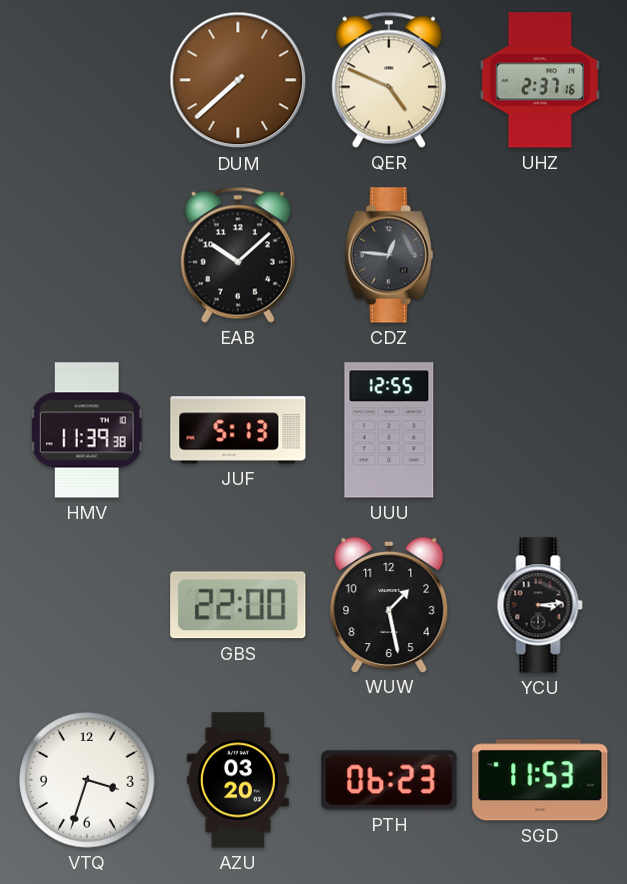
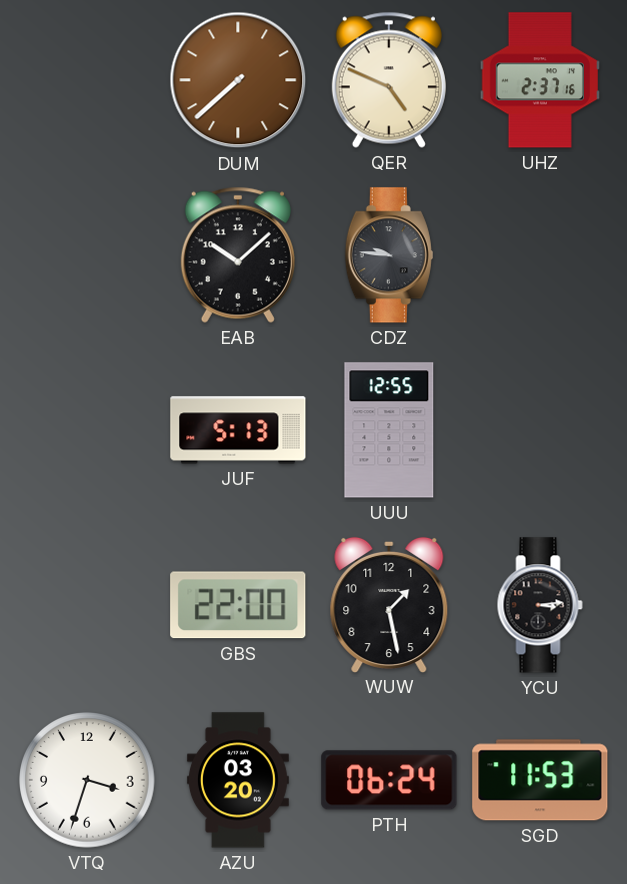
CDZ: 12:46 -> 9:46 (389, 255)
HMV: 11:39 -> none (87, 430)
PTH: 06:23 -> 06:24 (389, 780)
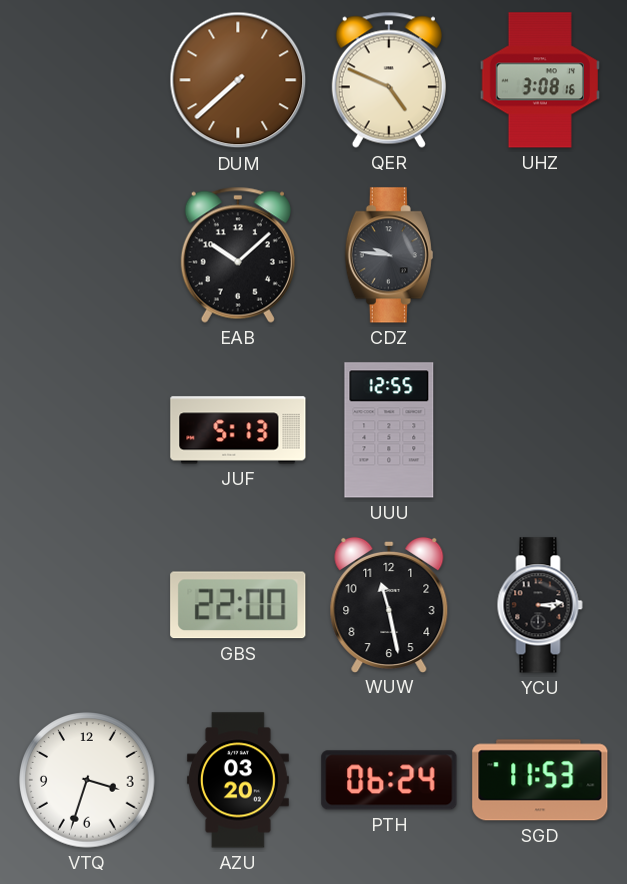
UHZ: 2:37 -> 3:08 (540, 80)
WUW: 1:28 -> 11:28 (389, 604)
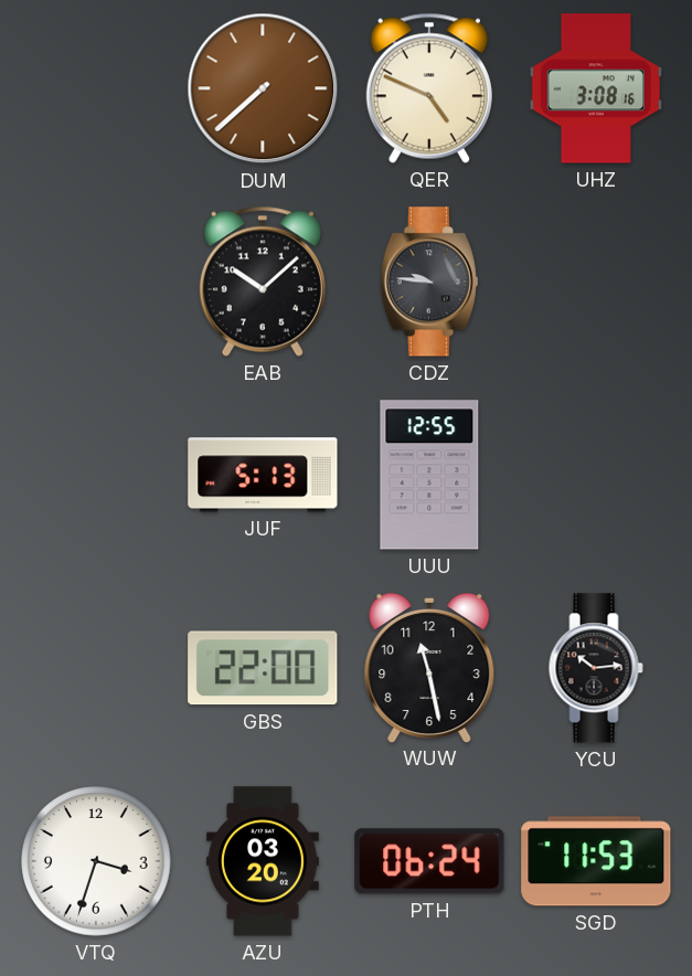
YCU: 3:14 -> 10:14 (596, 668)
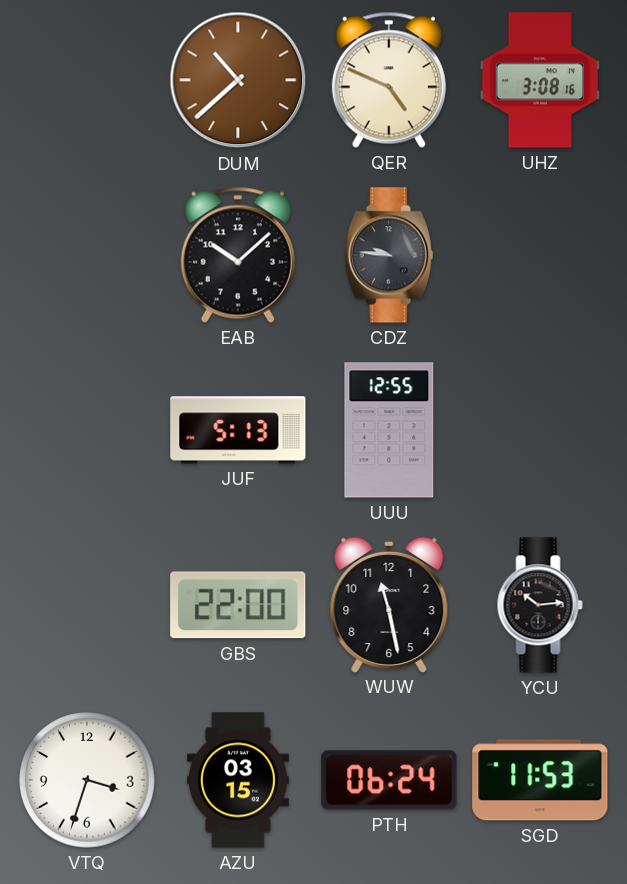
DUM: 7:38 -> 10:38 (238, 80)
AZU: 03:20 -> 03:15 (238, 780)
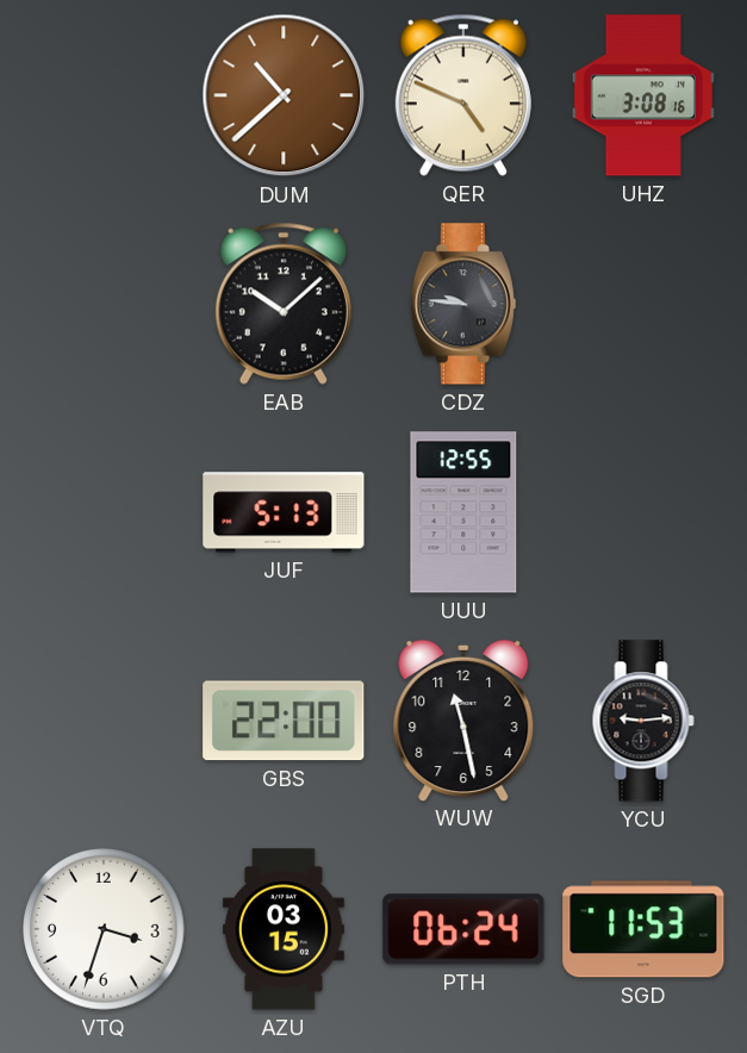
YCU: 10:14 -> 9:14 (643, 721)
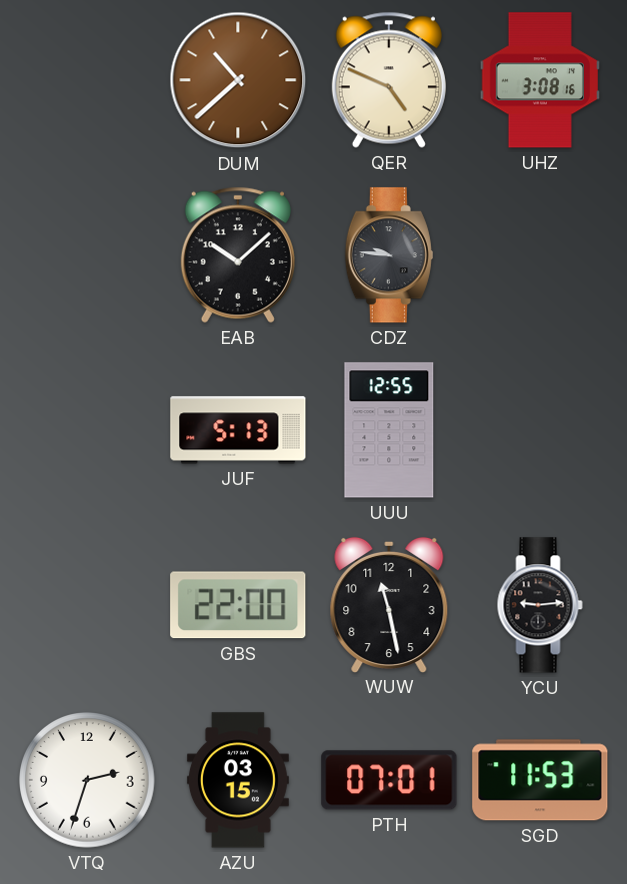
VTQ: 3:33 -> 2:33 (87, 780)
PTH: 06:24 -> 07:01 (389, 780)
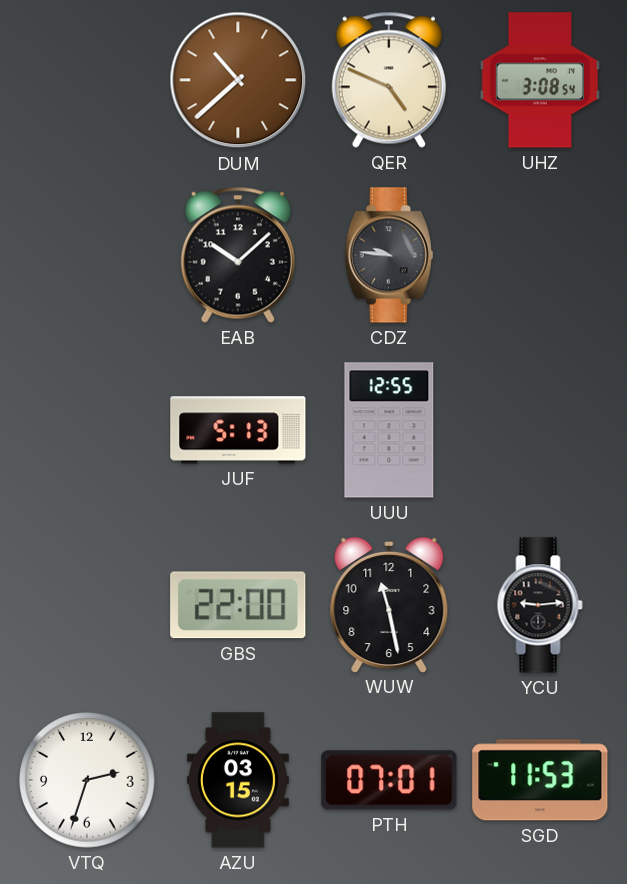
UHZ: 3:08:16 -> 3:08:54 (540, 80)
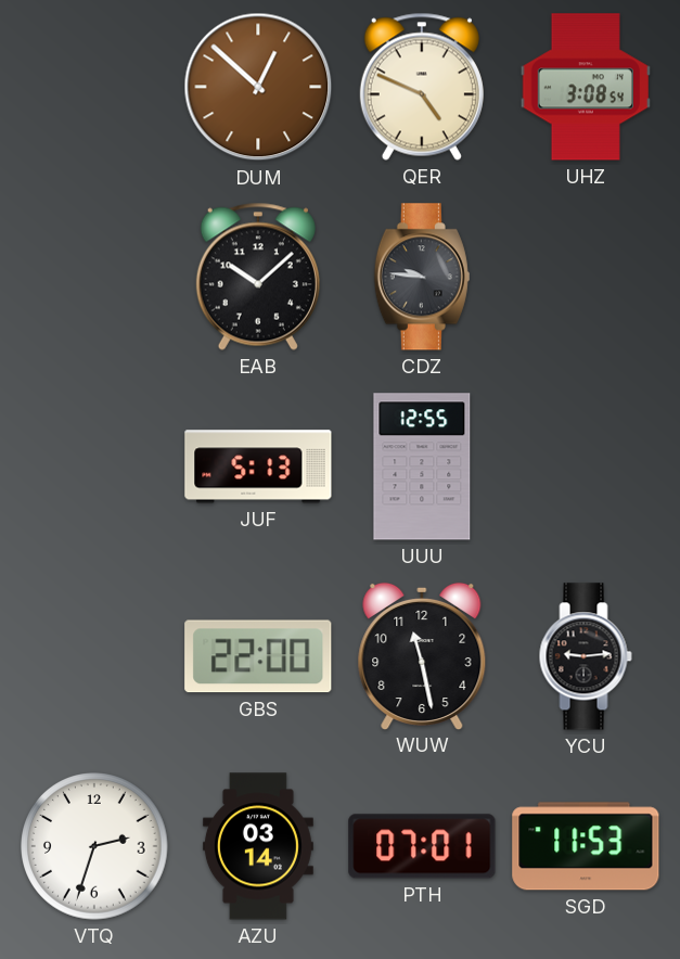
DUM: 10:38 -> 12:52 (258, 87)
AZU: 03:15 -> 03:14 (258, 846)
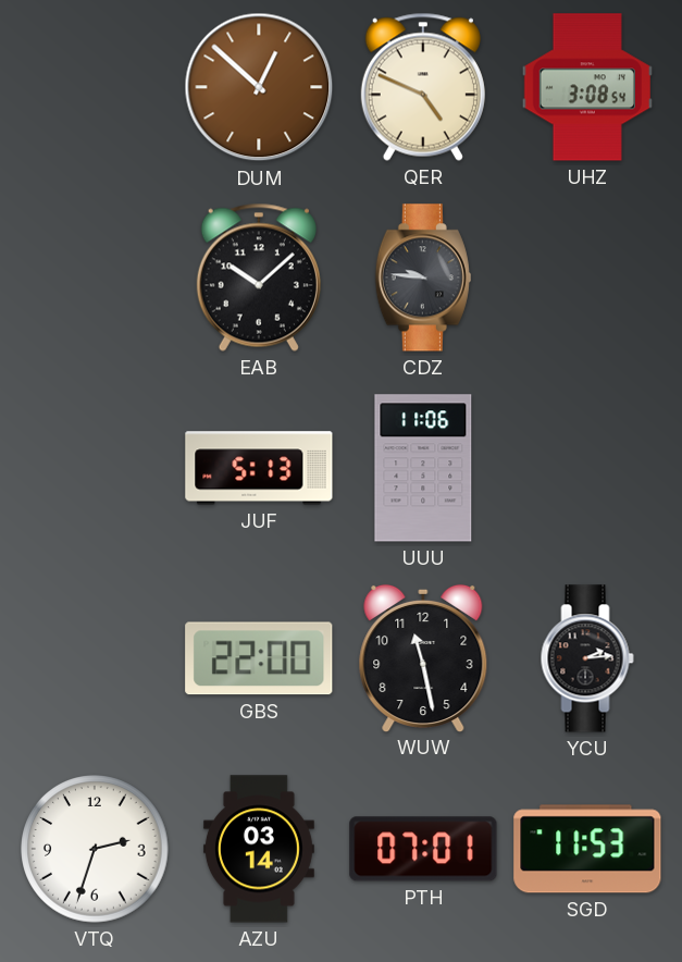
UUU: 12:55 -> 11:06 (423, 468)
YCU: 9:14 -> 2:14 (587, 658)
